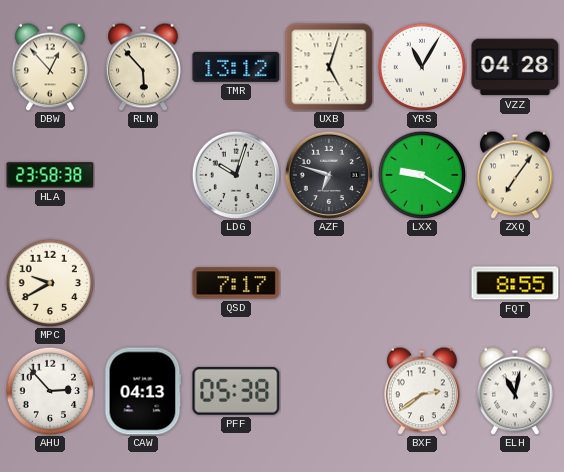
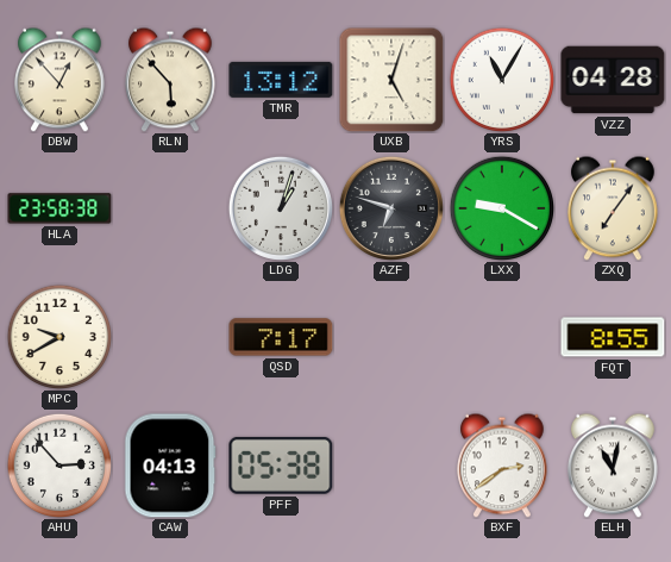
LDG: 10:03 -> 1:03 (281, 208)
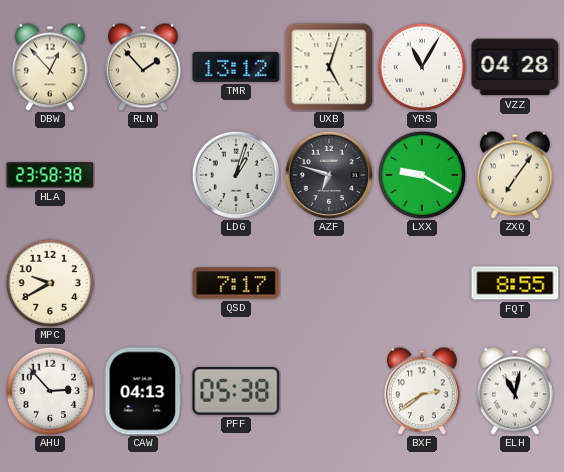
RLN: 5:53 -> 1:53 (144, 67)
